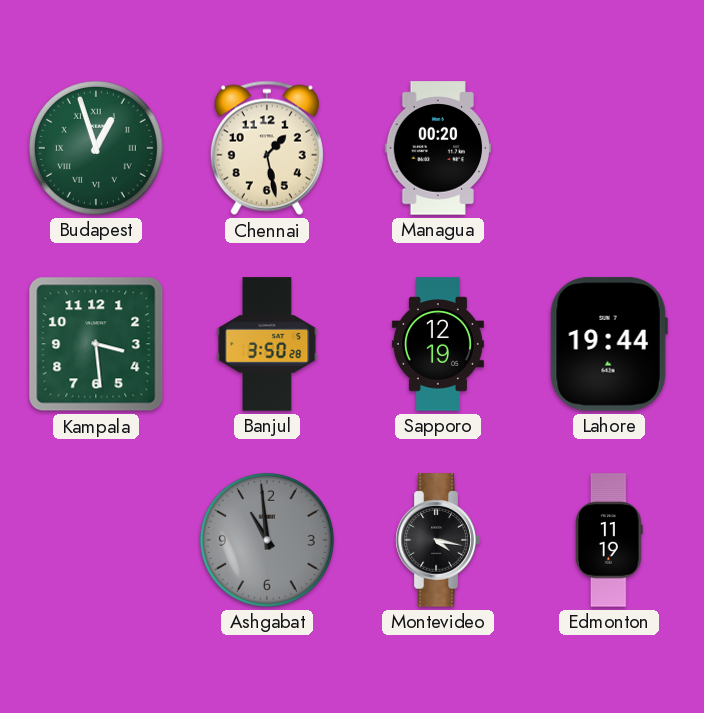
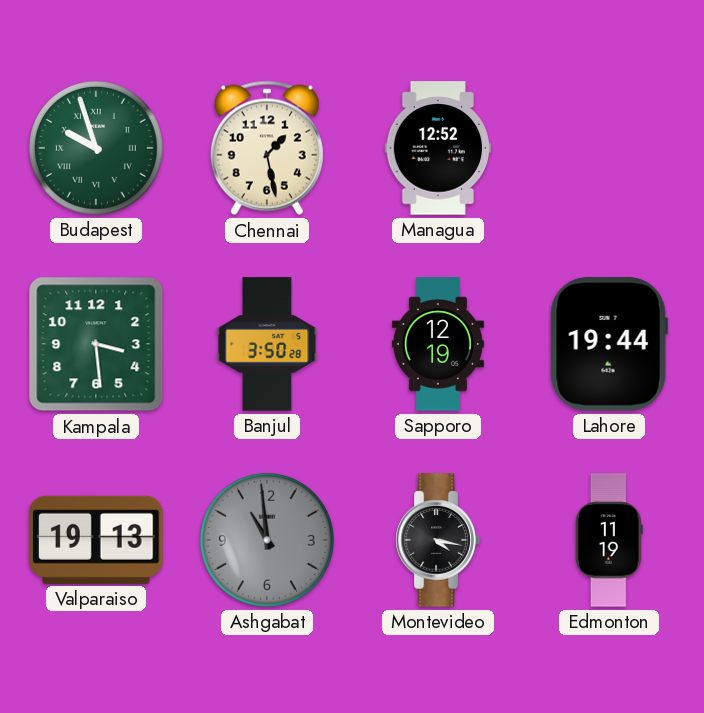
Budapest: 12:57 -> 9:57 (96, 148)
Managua: 00:20 -> 12:52 (438, 148)
Valparaiso: none -> 19:13 (96, 540)
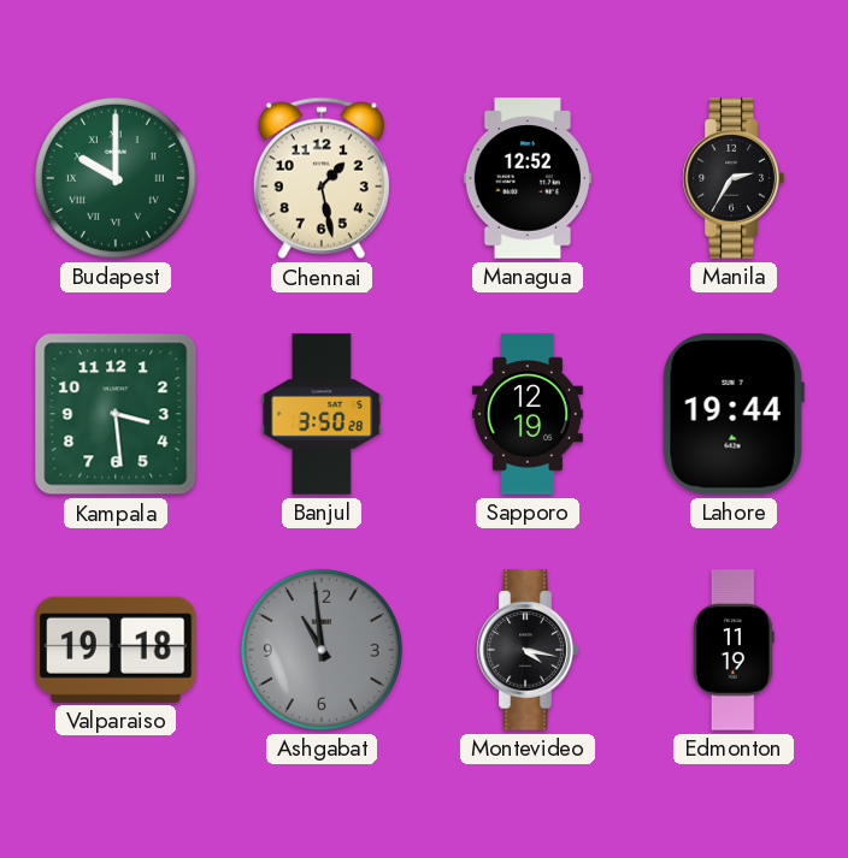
Budapest: 9:57 -> 10:00 (116, 178)
Manila: none -> 2:35 (734, 178)
Valparaiso: 19:13 -> 19:18 (116, 650)
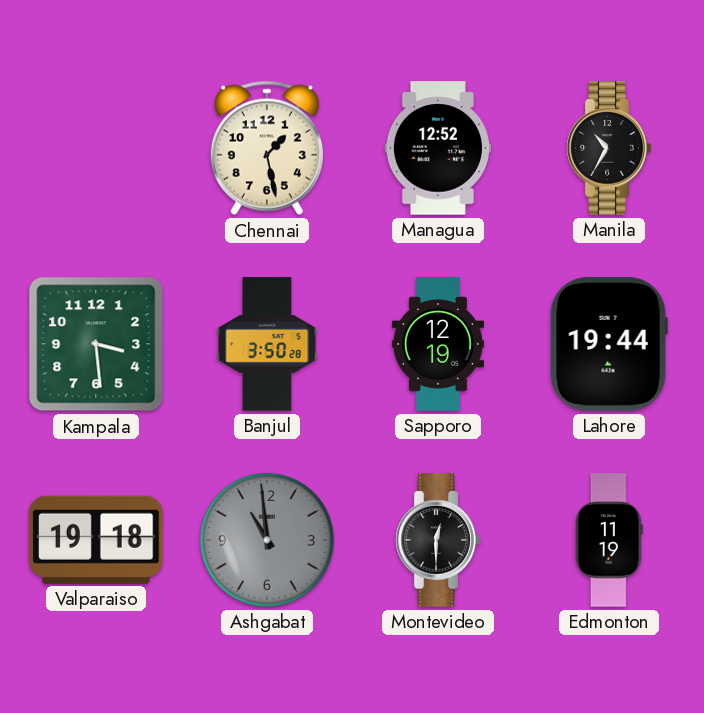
Budapest: 10:00 -> none (116, 178)
Manila: 2:35 -> 10:35 (609, 148)
Montevideo: 4:17 -> 12:30 (438, 540)
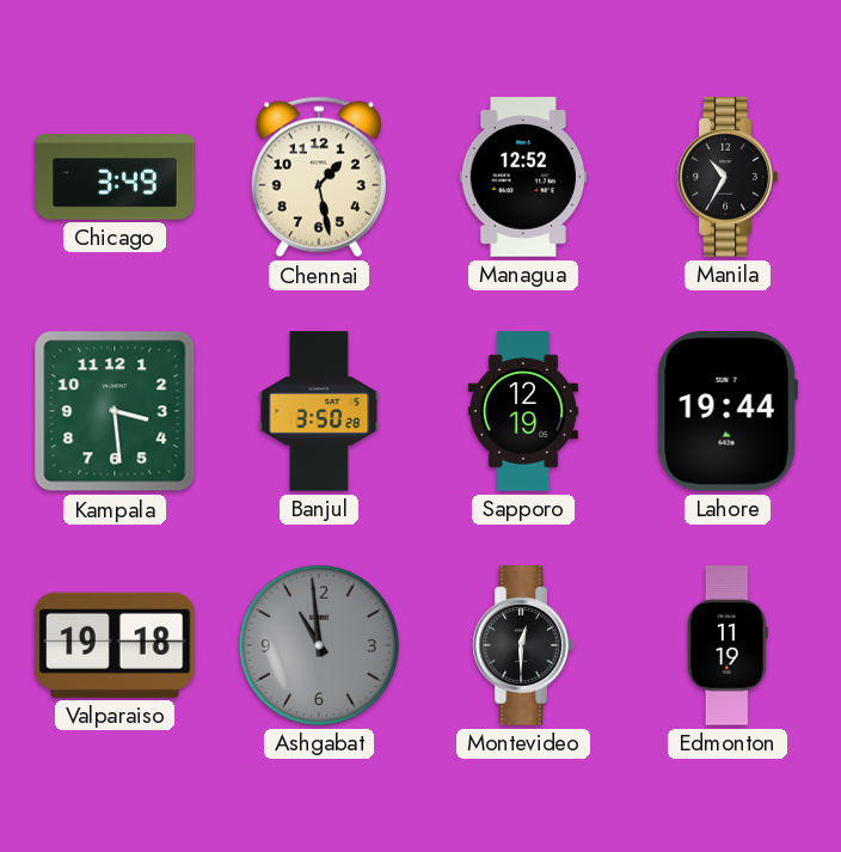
Chicago: none -> 3:49 (115, 177)
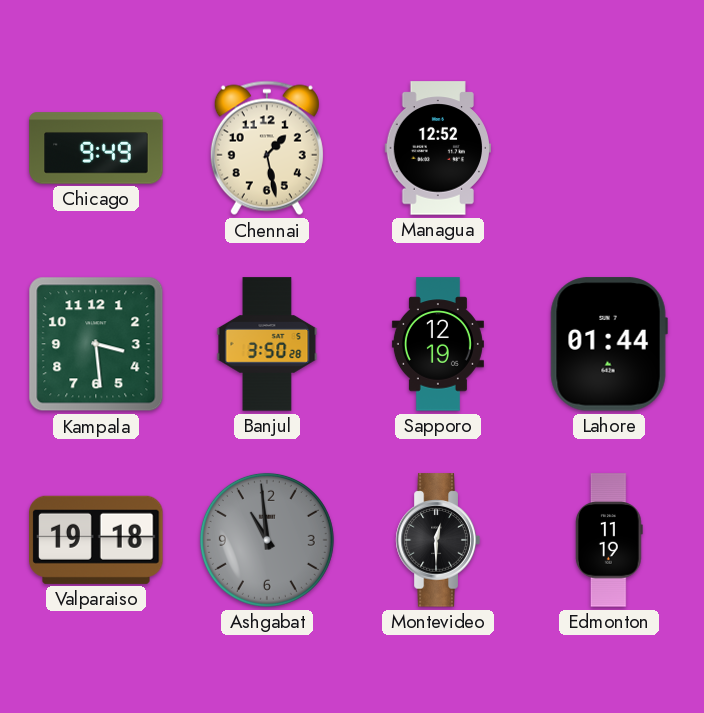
Chicago: 3:49 -> 9:49 (96, 148)
Manila: 10:35 -> none (728, 177)
Lahore: 19:44 -> 01:44 (609, 344)
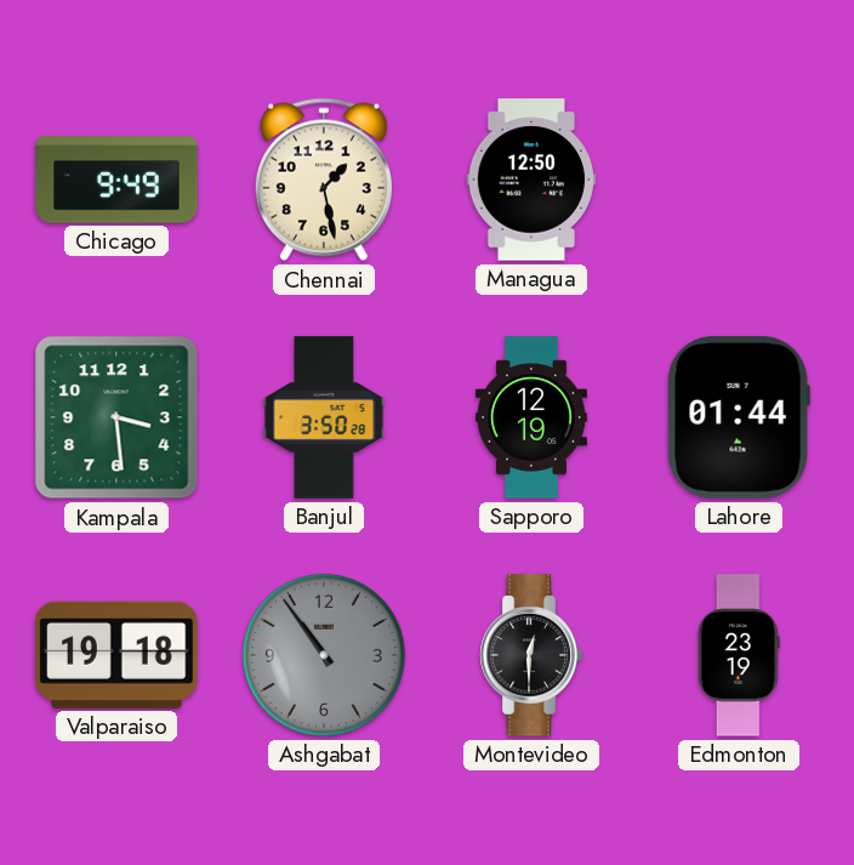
Managua: 12:52 -> 12:50 (531, 180)
Ashgabat: 10:59 -> 10:54 (324, 655)
Edmonton: 11:19 -> 23:19 (739, 655)
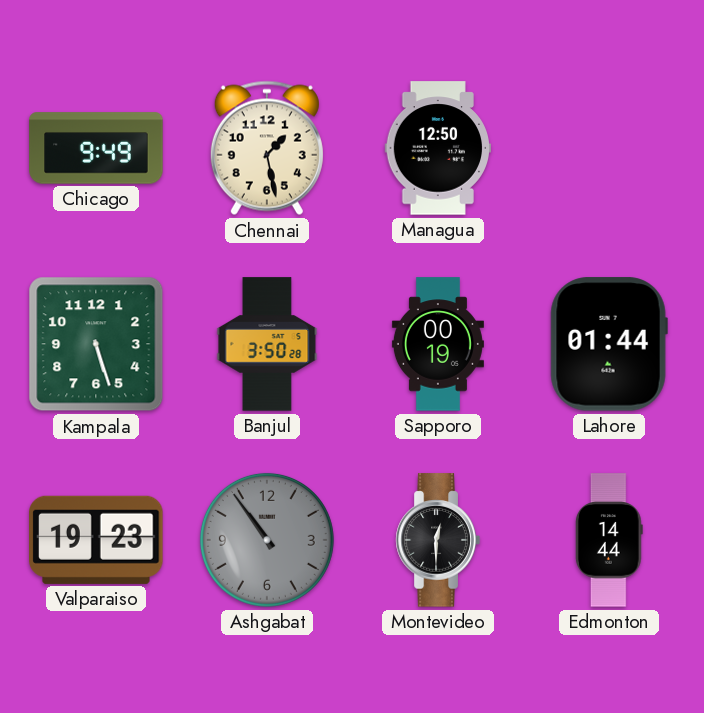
Kampala: 3:29 -> 5:27 (96, 344)
Sapporo: 12:19 -> 00:19 (438, 344)
Valparaiso: 19:18 -> 19:23 (96, 540)
Edmonton: 23:19 -> 14:44 (609, 540)
